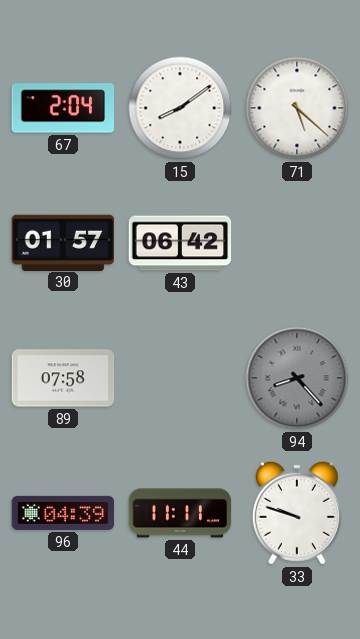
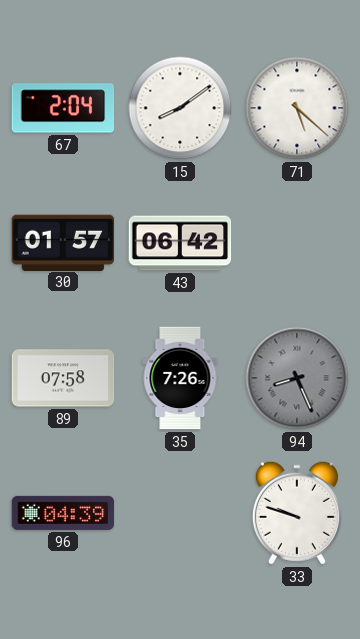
35: none -> 7:26 (180, 378)
94: 8:23 -> 8:26 (297, 378)
44: 11:11 -> none (180, 513)
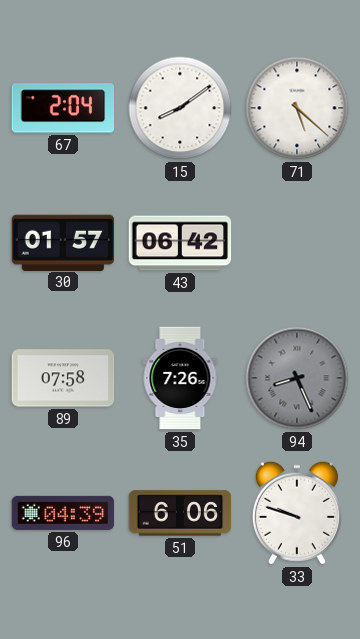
51: none -> 6:06 (180, 513)
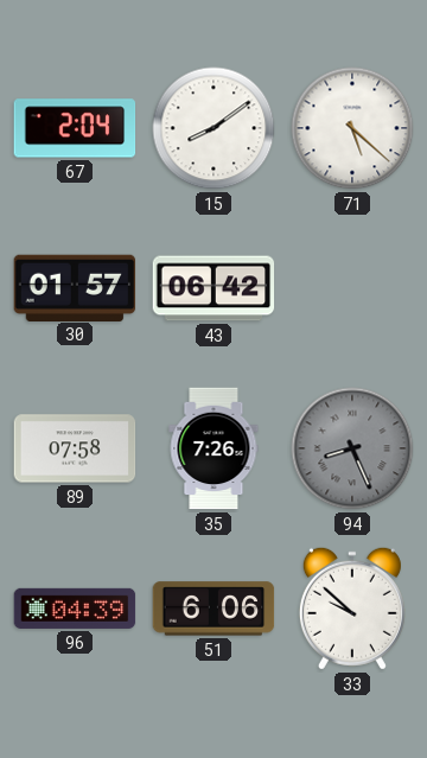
33: 9:48 -> 9:52 (352, 609)
